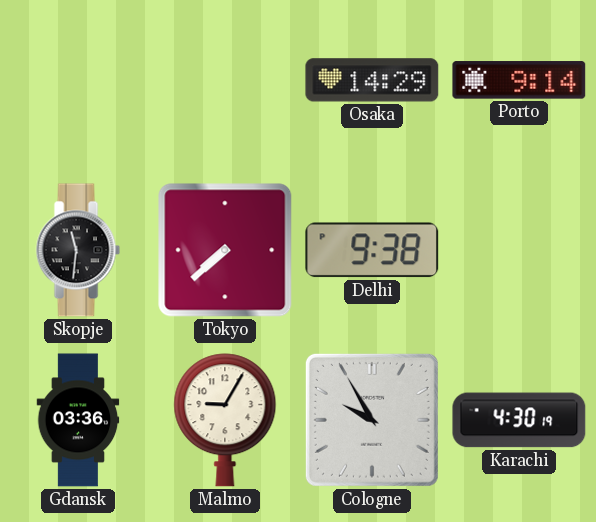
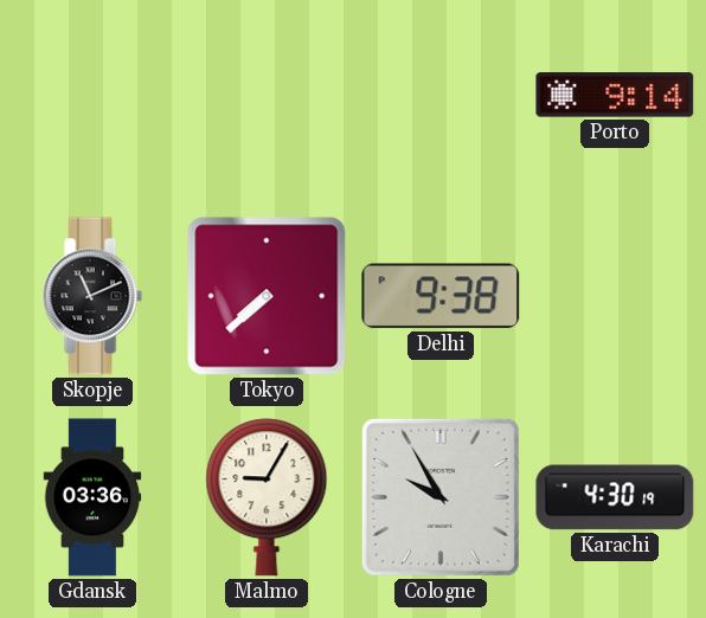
Osaka: 14:29 -> none (372, 80)
Skopje: 11:31 -> 11:11 (92, 296)
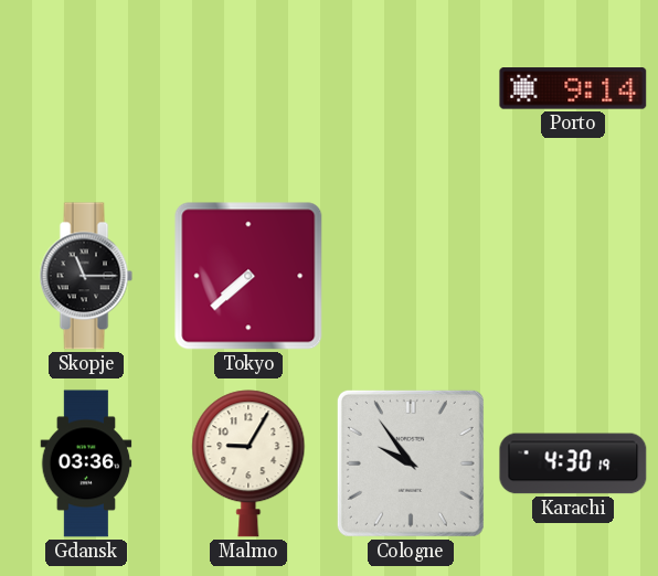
Skopje: 11:11 -> 11:15 (86, 276)
Delhi: 9:38 -> none (441, 296)
Cologne: 9:55 -> 9:54 (411, 463)
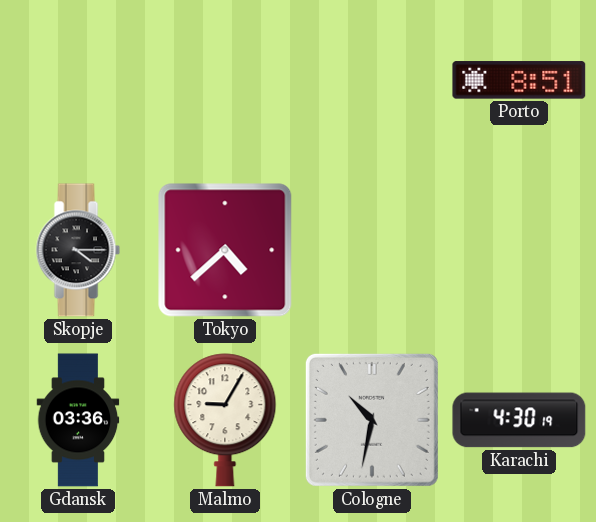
Porto: 9:14 -> 8:51 (519, 80)
Skopje: 11:15 -> 4:15 (78, 250)
Tokyo: 7:38 -> 4:38 (225, 250)
Cologne: 9:54 -> 10:32 (372, 420)
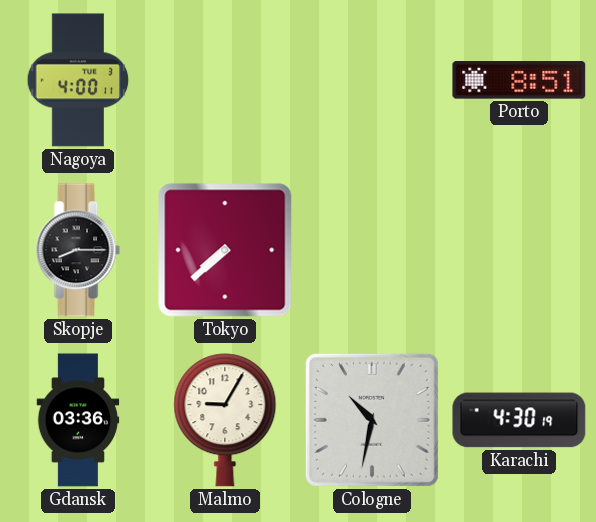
Nagoya: none -> 4:00 (78, 80)
Skopje: 4:15 -> 8:15 (78, 250)
Tokyo: 4:38 -> 7:38 (225, 250)
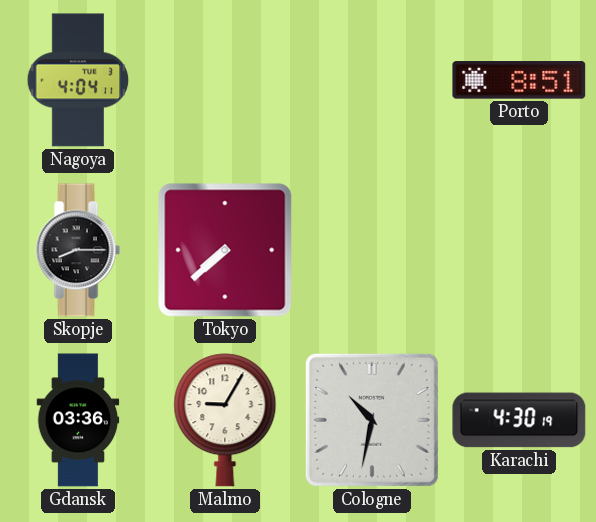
Nagoya: 4:00 -> 4:04 (78, 80)
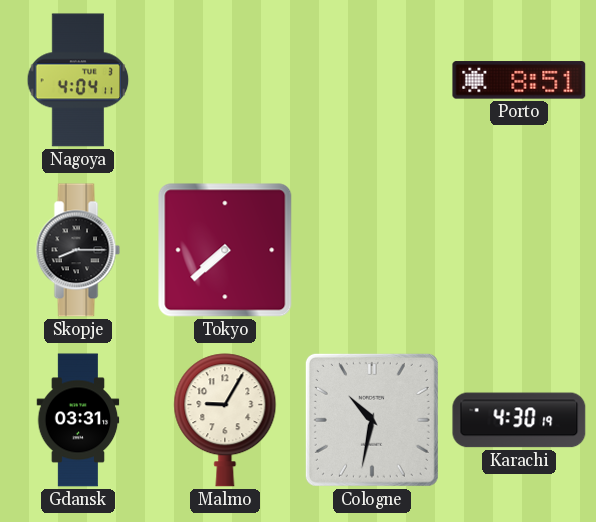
Gdansk: 03:36 -> 03:31 (78, 420)
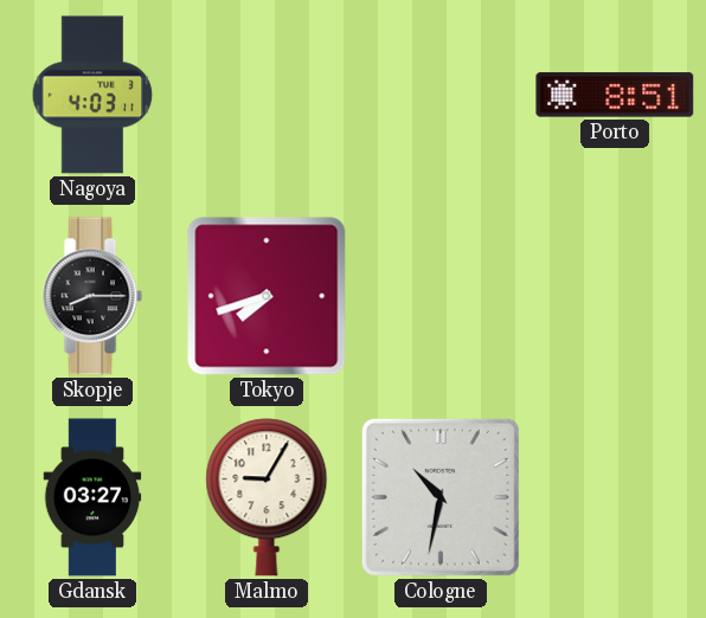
Nagoya: 4:04 -> 4:03 (92, 95)
Tokyo: 7:38 -> 7:42 (267, 296)
Gdansk: 03:31 -> 03:27 (92, 497)
Karachi: 4:30 -> none (519, 420)
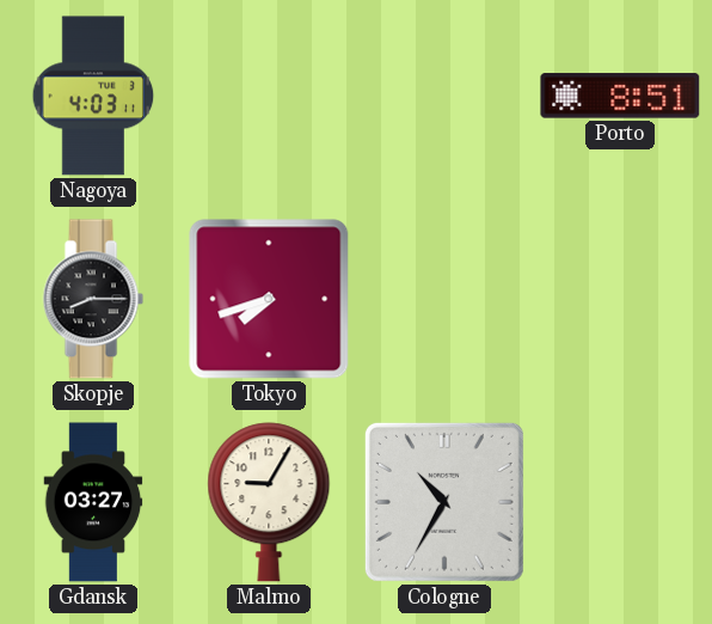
Cologne: 10:32 -> 10:35 (444, 502)
